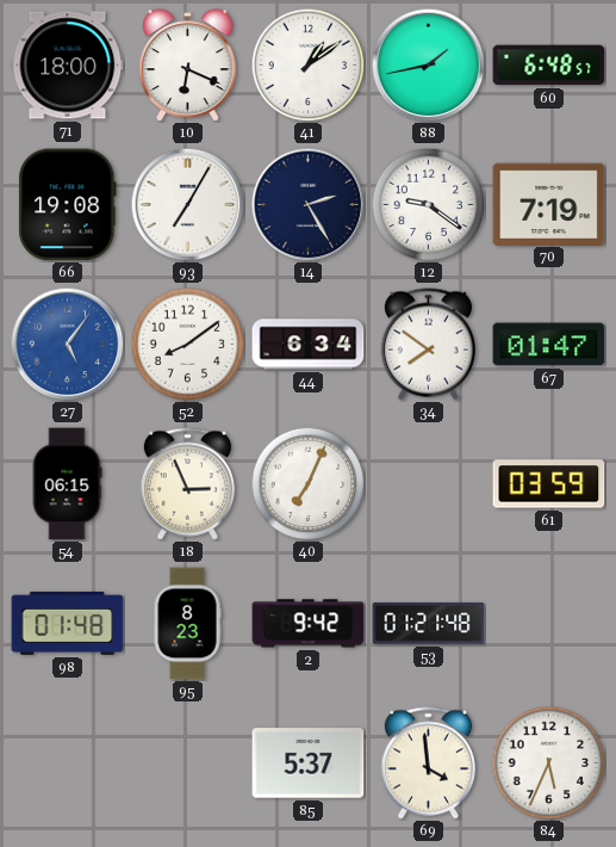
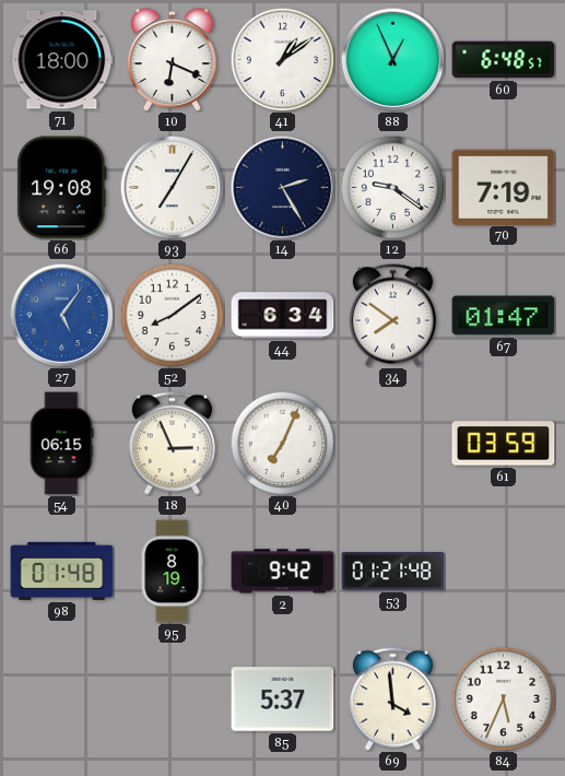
88: 1:43 -> 12:56 (392, 59)
95: 8:23 -> 8:19 (172, 572)
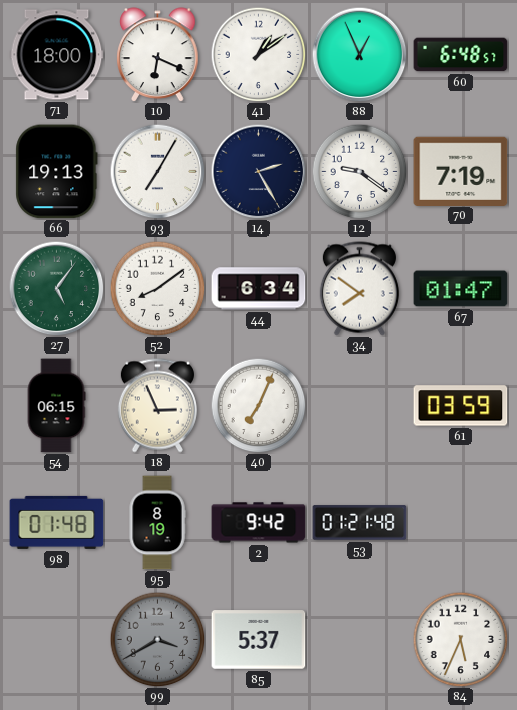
66: 19:08 -> 19:13 (57, 172)
27 dial: blue -> green (56, 288)
99: none -> 3:40 (157, 639)
69: 3:59 -> none (392, 699)
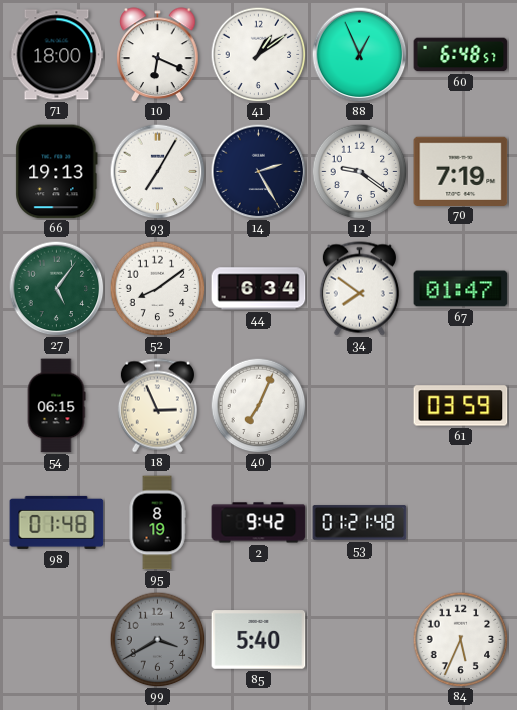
85: 5:37 -> 5:40 (259, 640)
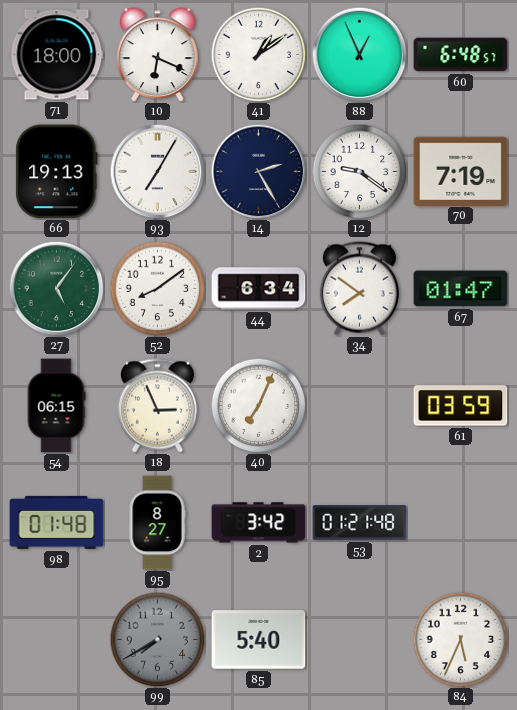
95: 8:19 -> 8:27 (157, 523)
2: 9:42 -> 3:42 (259, 523)
99: 3:40 -> 7:40 (157, 639)
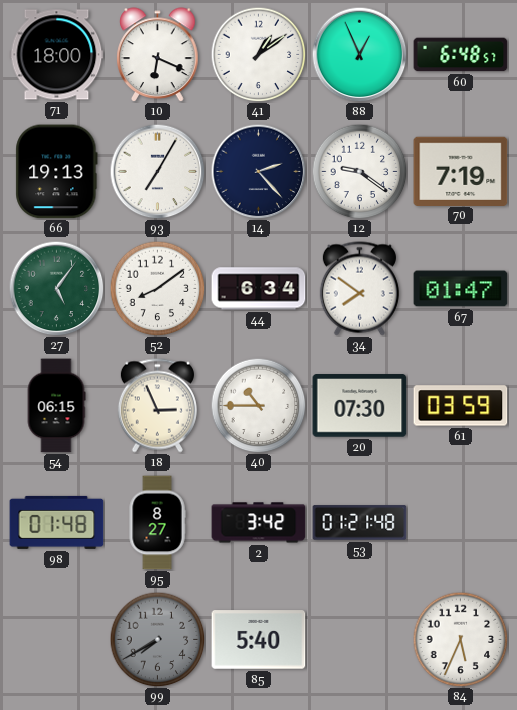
14: 2:25 -> 2:23 (258, 171)
40: 7:04 -> 10:45 (258, 405)
20: none -> 07:30 (360, 406)
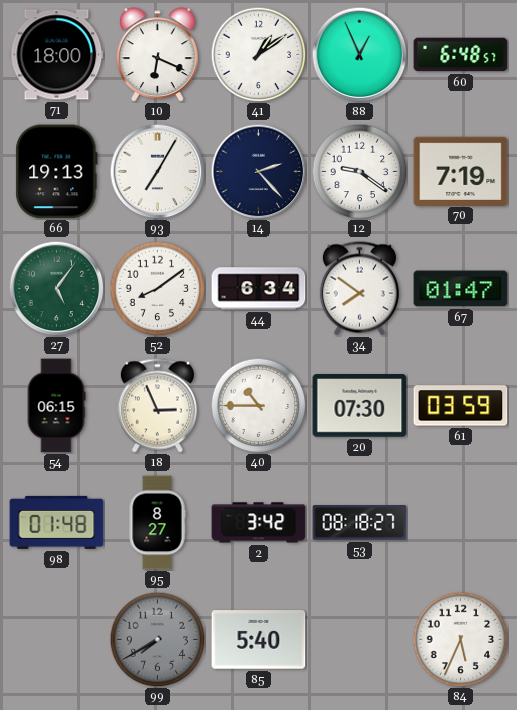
53: 01:21 -> 08:18 (360, 523)
